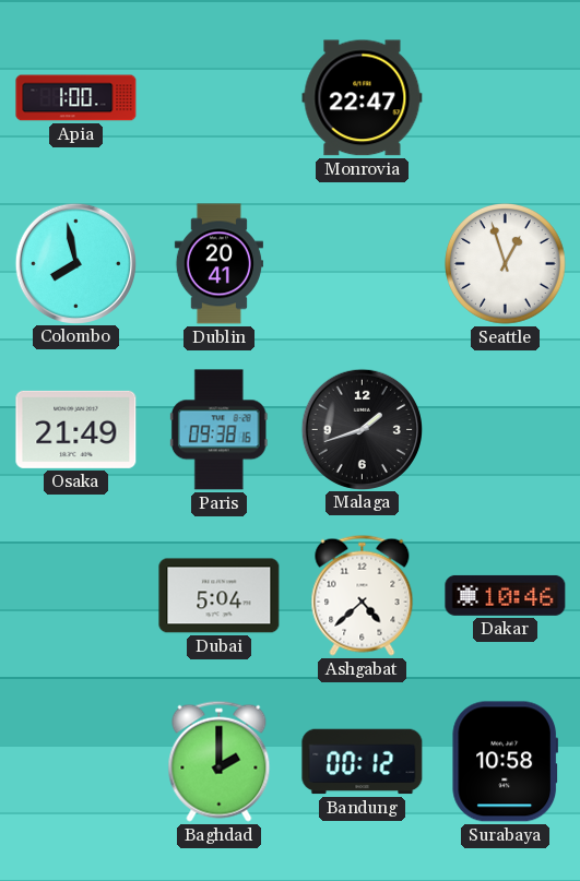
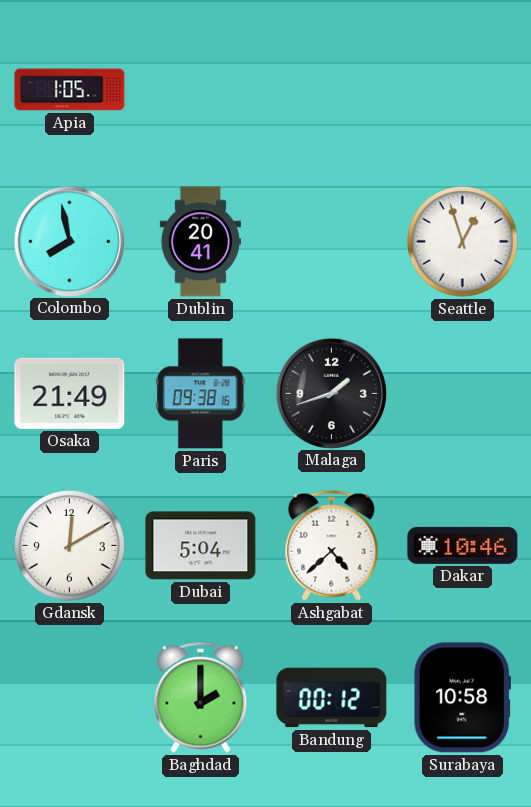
Apia: 1:00 -> 1:05 (70, 90)
Monrovia: 22:47 -> none (363, 98)
Gdansk: none -> 12:10 (70, 546)
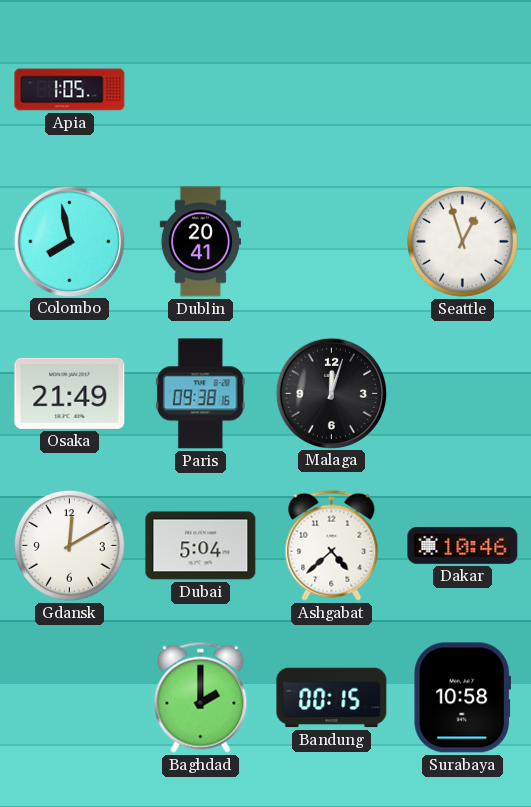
Malaga: 1:42 -> 12:03 (331, 393)
Bandung: 00:12 -> 00:15 (332, 698)
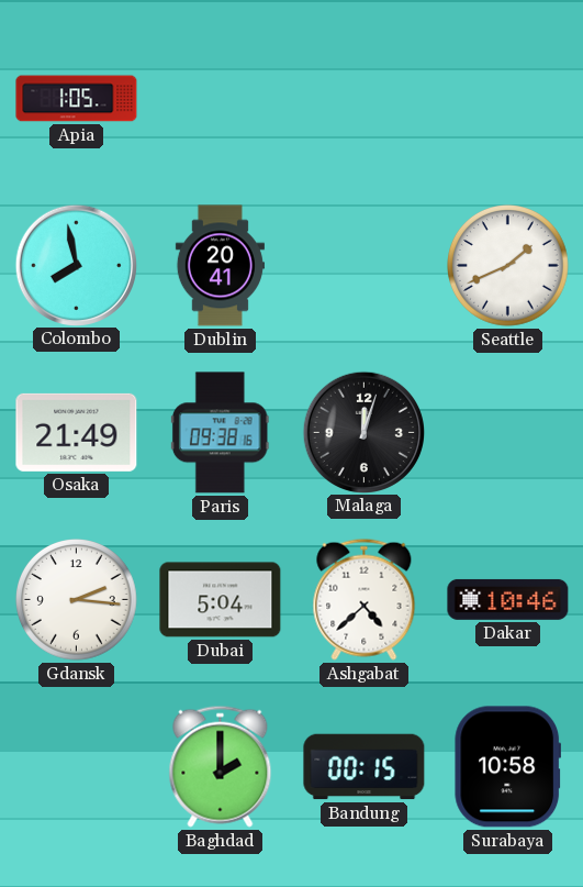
Seattle: 12:57 -> 1:41 (508, 266)
Gdansk: 12:10 -> 2:16 (77, 600)
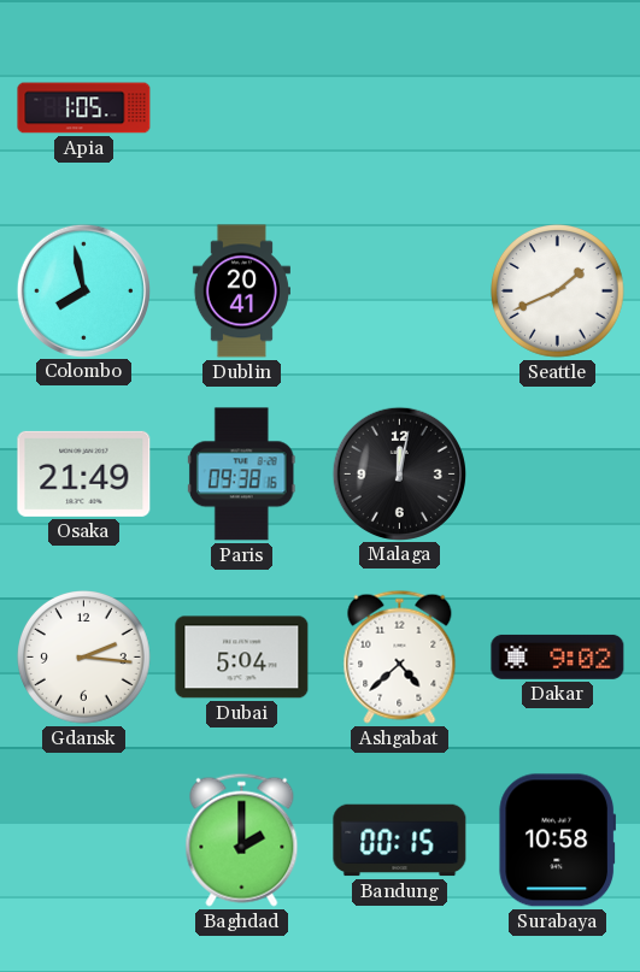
Malaga: 12:03 -> 12:02 (399, 473)
Dakar: 10:46 -> 9:02 (558, 656)
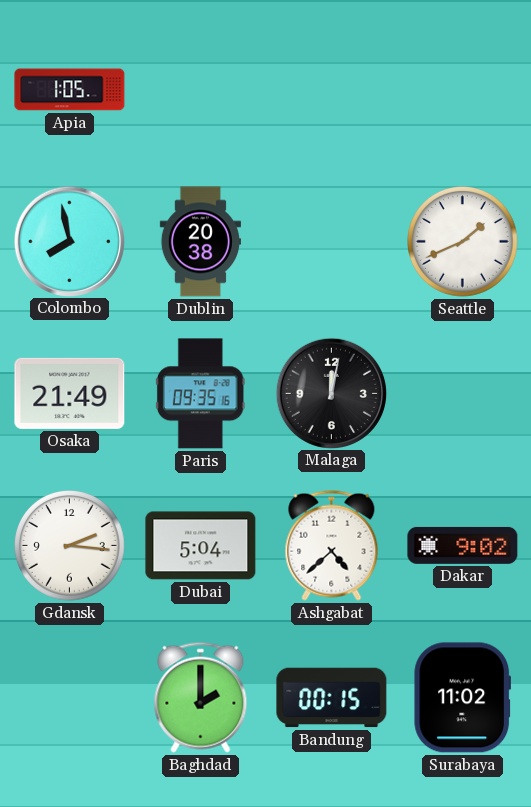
Dublin: 20:41 -> 20:38 (200, 242)
Paris: 09:38 -> 09:35 (200, 394)
Surabaya: 10:58 -> 11:02 (462, 698)
